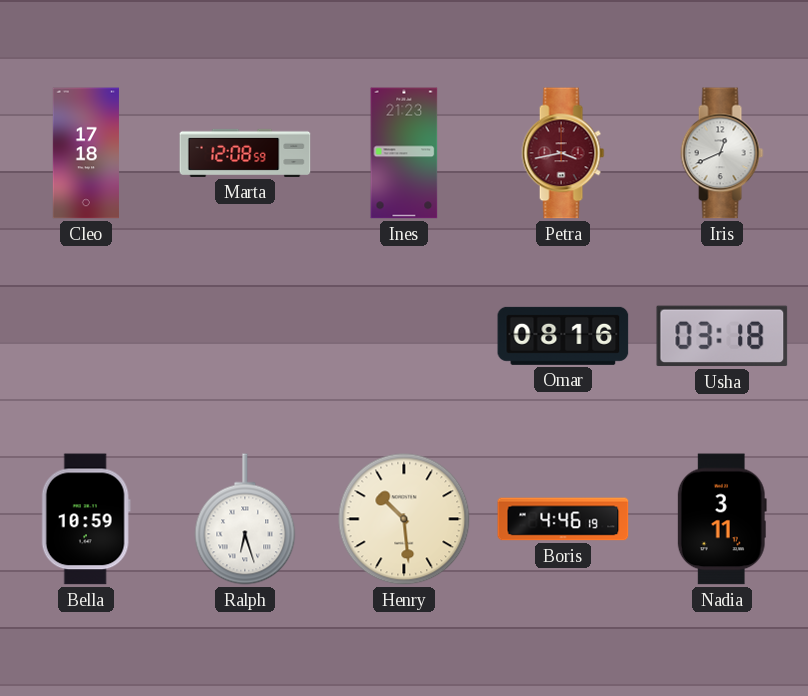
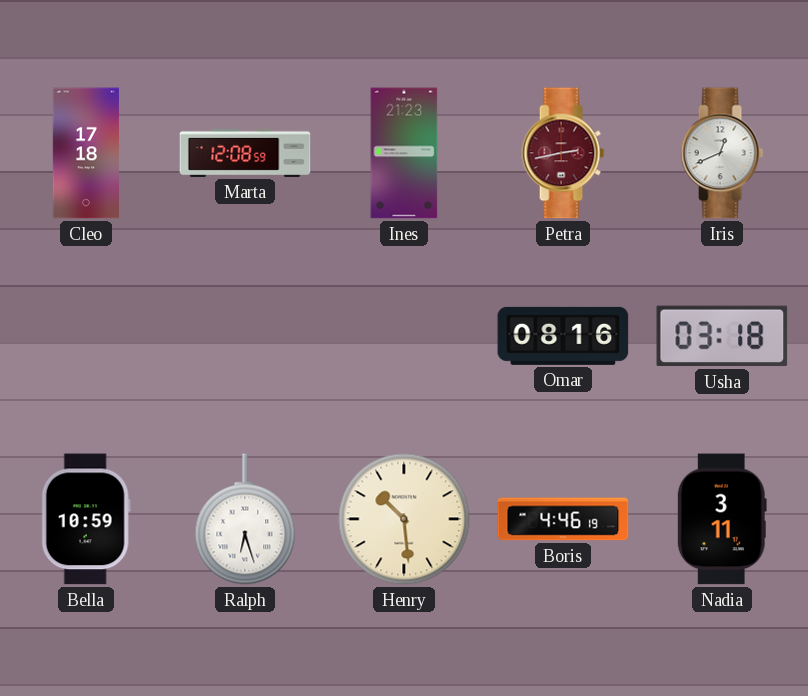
Petra: 3:43 -> 2:43 (563, 153)
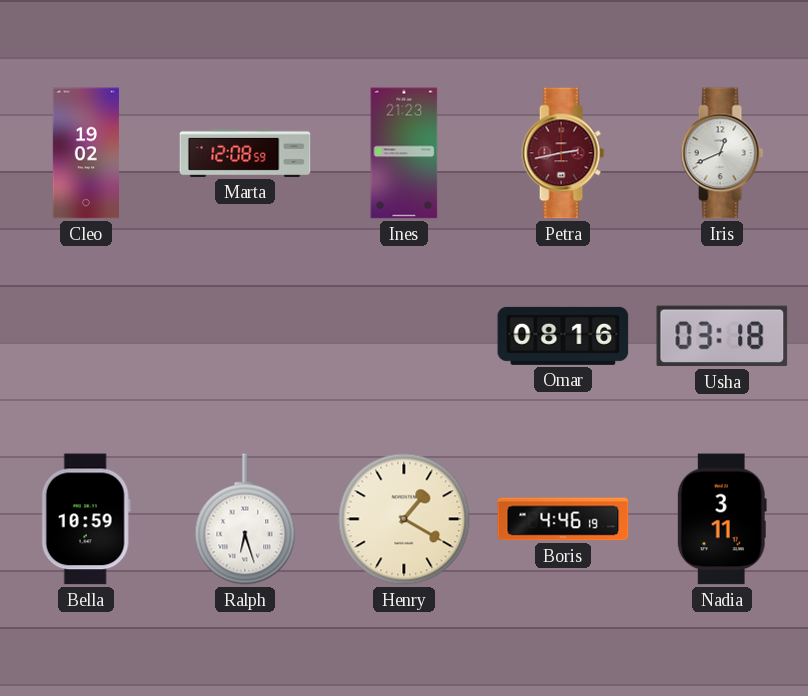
Cleo: 17:18 -> 19:02 (86, 153)
Henry: 10:29 -> 1:20 (404, 519)
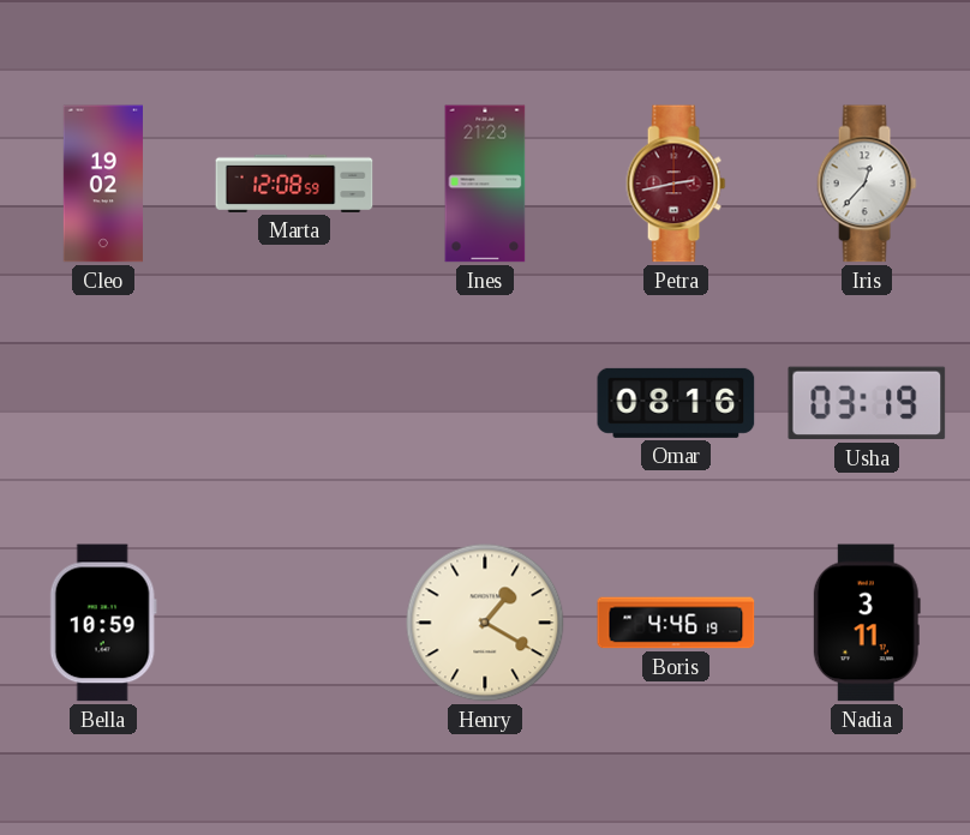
Iris: 12:41 -> 12:37 (867, 184)
Usha: 03:18 -> 03:19 (867, 403)
Ralph: 6:27 -> none (245, 519)
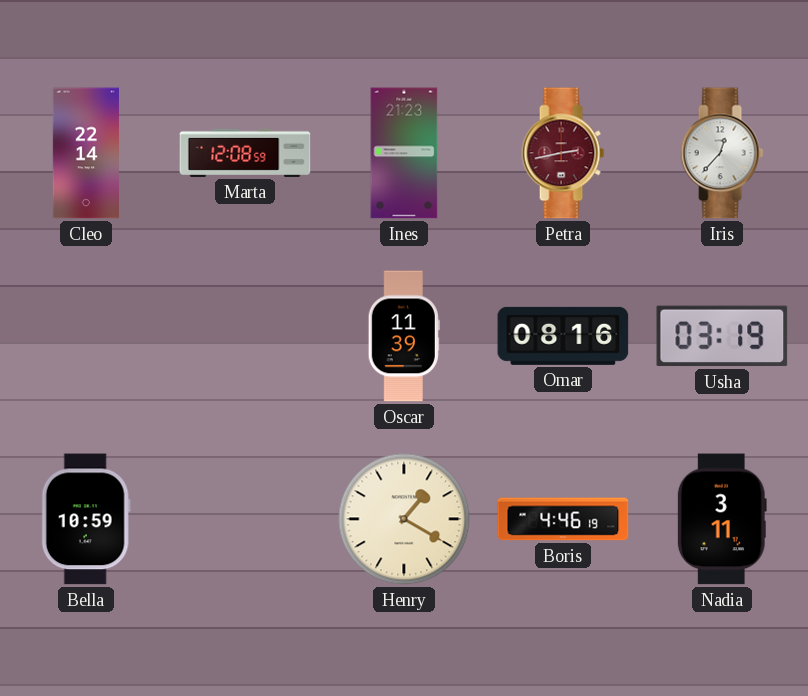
Cleo: 19:02 -> 22:14 (86, 153)
Oscar: none -> 11:39 (404, 336)
